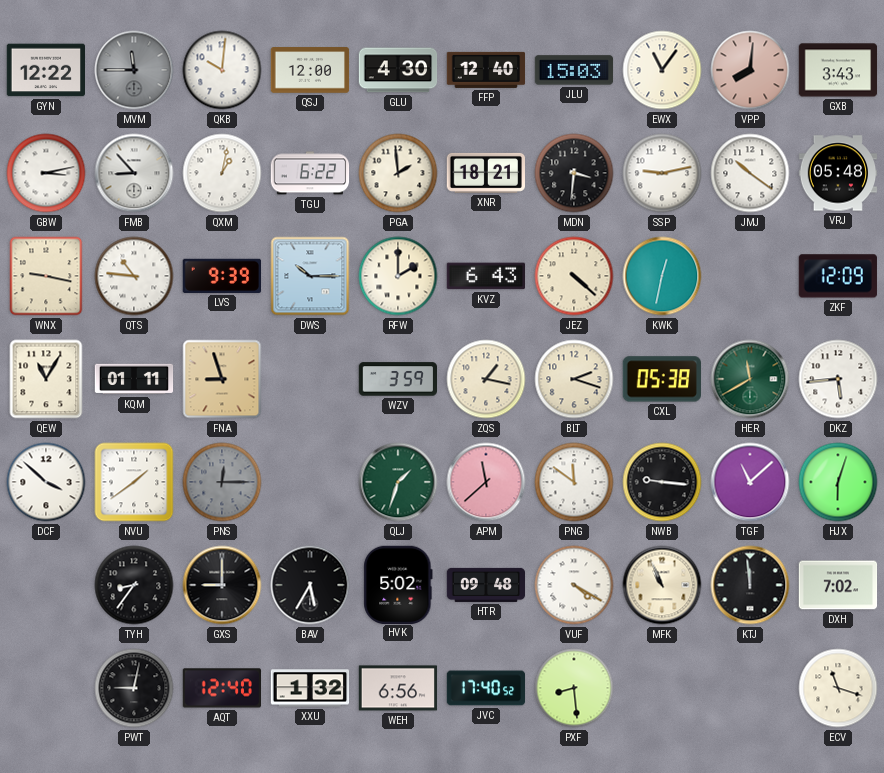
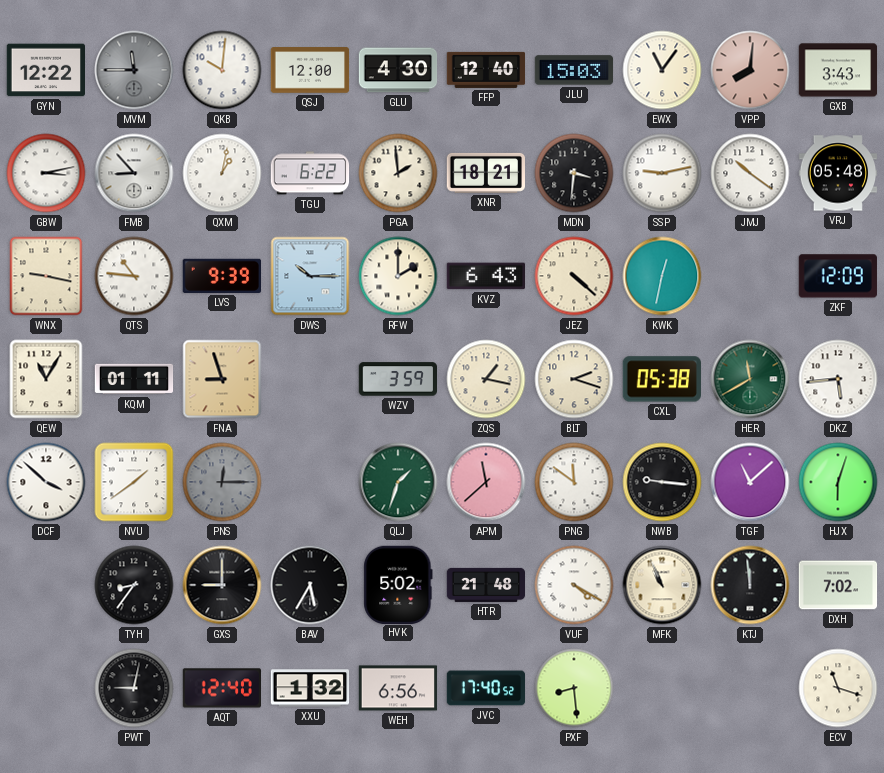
HTR: 09:48 -> 21:48 (486, 585)
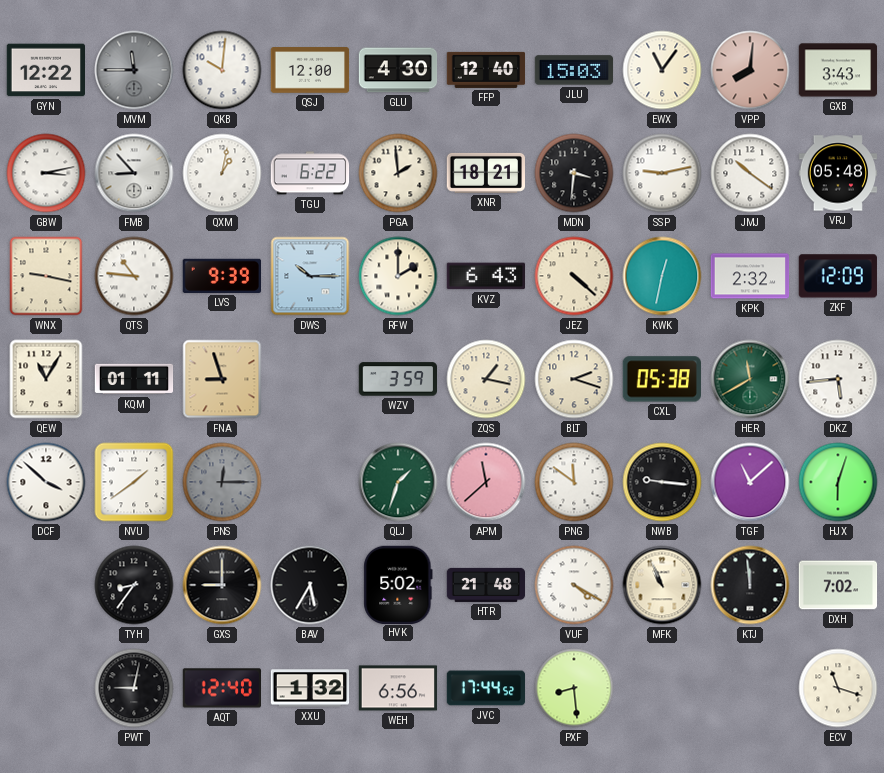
KPK: none -> 2:32 (750, 276)
JVC: 17:40 -> 17:44 (486, 688)
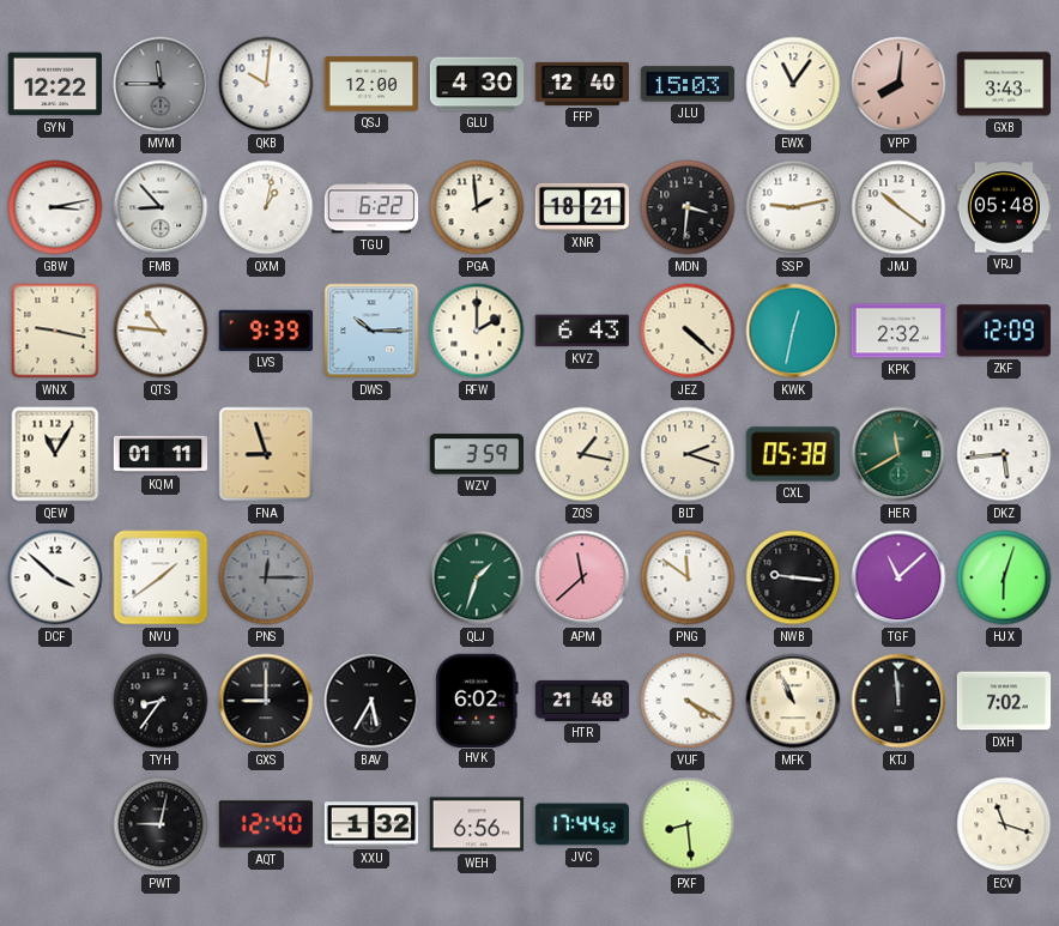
HVK: 5:02 -> 6:02 (477, 700)
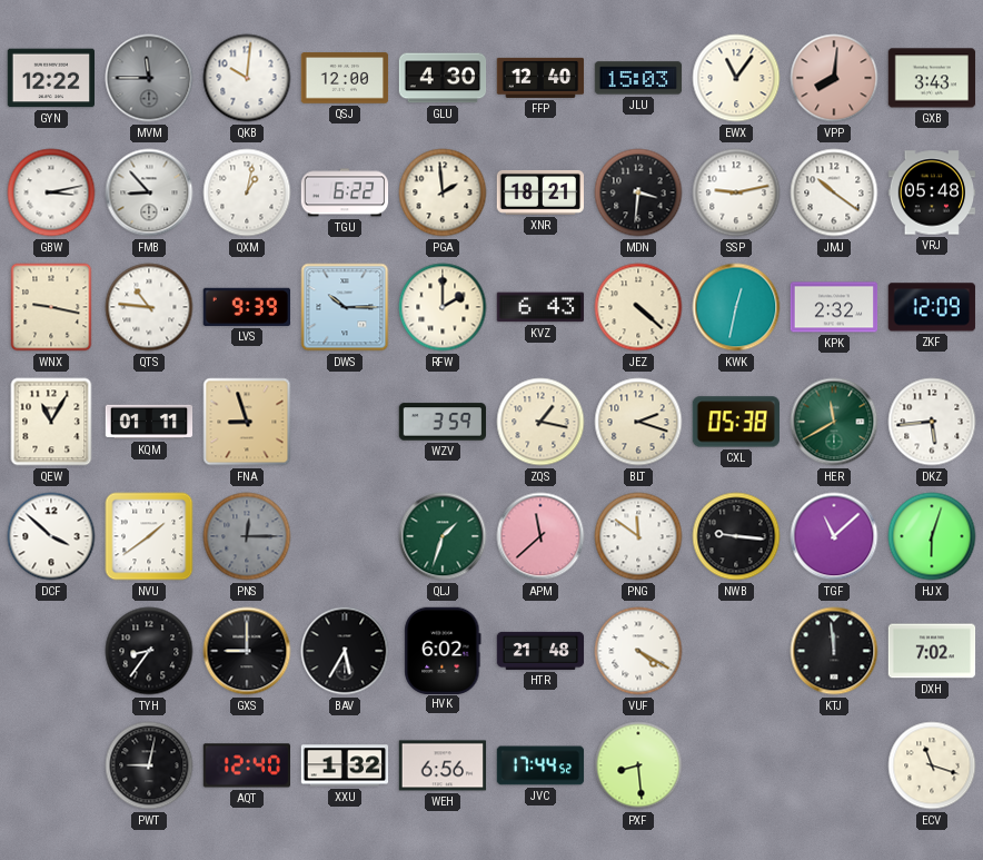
MFK: 10:56 -> none (793, 701)
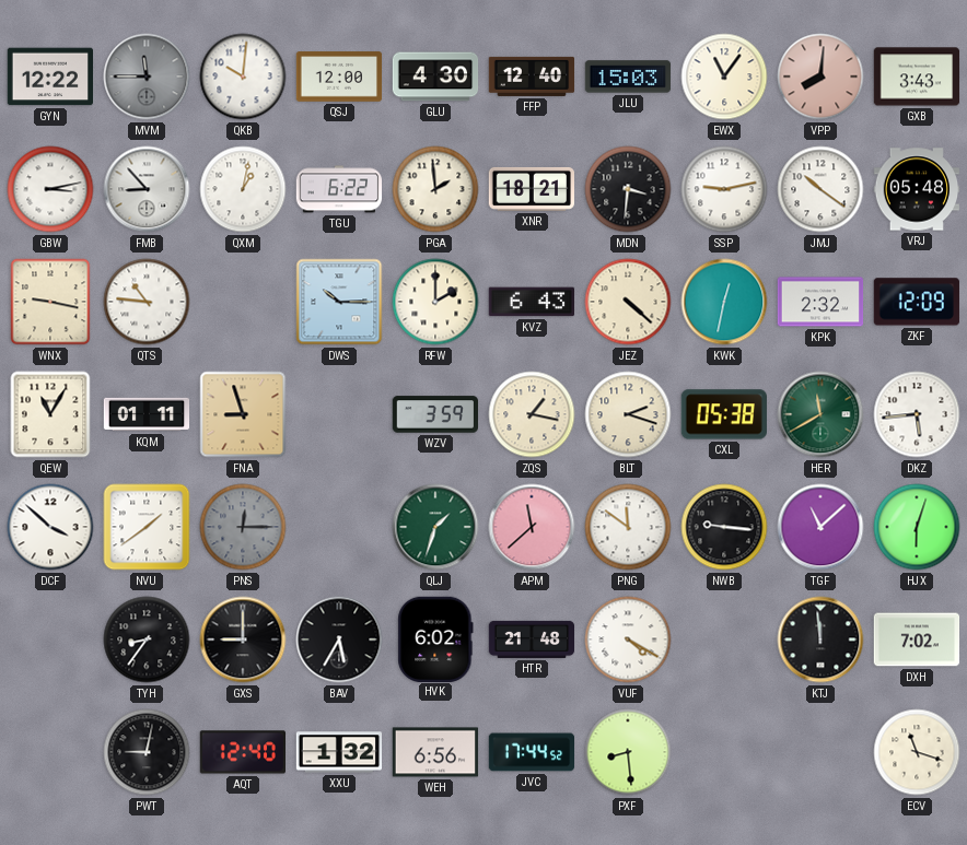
LVS: 9:39 -> none (246, 307)
